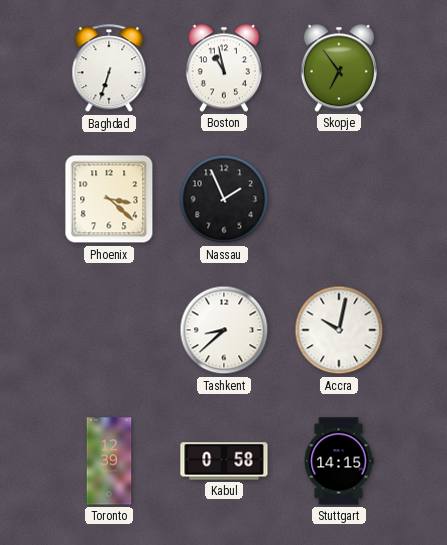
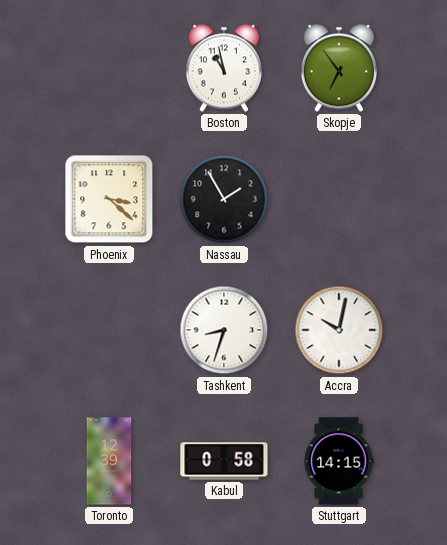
Baghdad: 6:33 -> none (109, 69)
Nassau: 1:56 -> 1:55 (224, 199)
Tashkent: 8:38 -> 8:33 (224, 330)
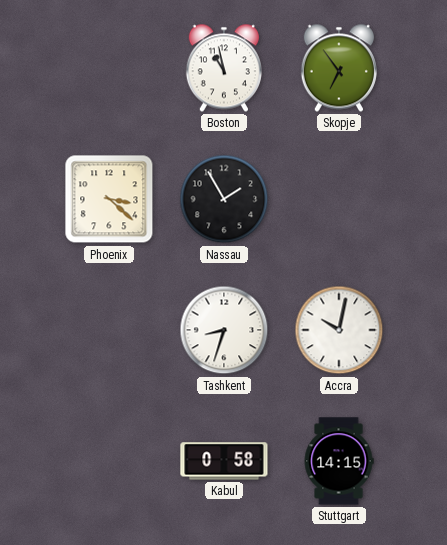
Toronto: 12:39 -> none (109, 461)
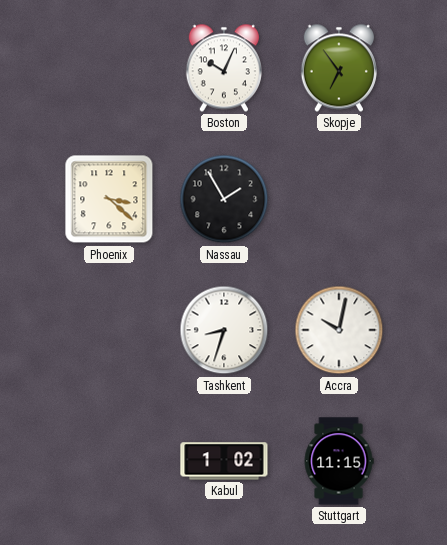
Boston: 10:58 -> 10:04 (224, 68)
Kabul: 0:58 -> 1:02 (224, 461)
Stuttgart: 14:15 -> 11:15 (339, 461)
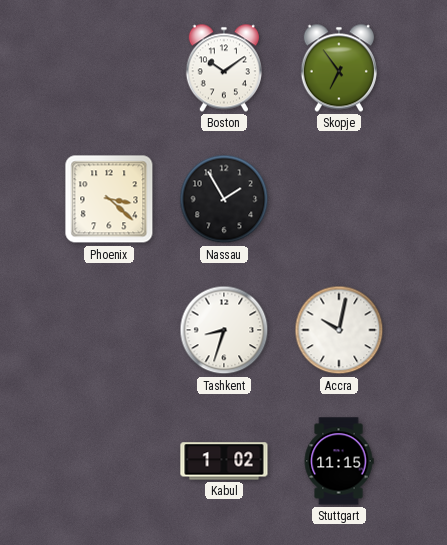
Boston: 10:04 -> 10:09 (224, 68)
